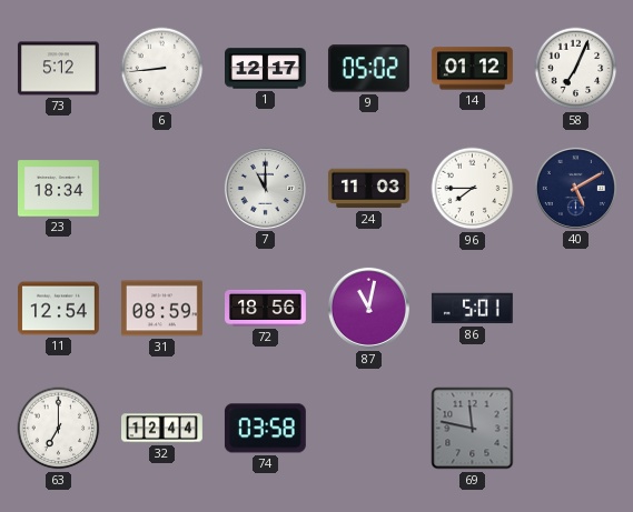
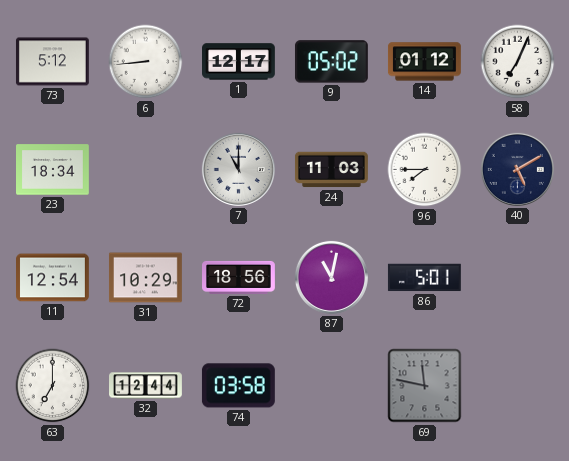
31: 08:59 -> 10:29 (145, 278)
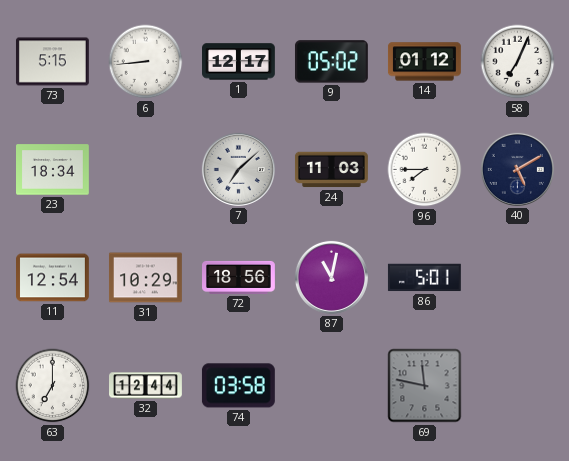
73: 5:12 -> 5:15 (53, 62)
7: 11:00 -> 7:08 (238, 169)
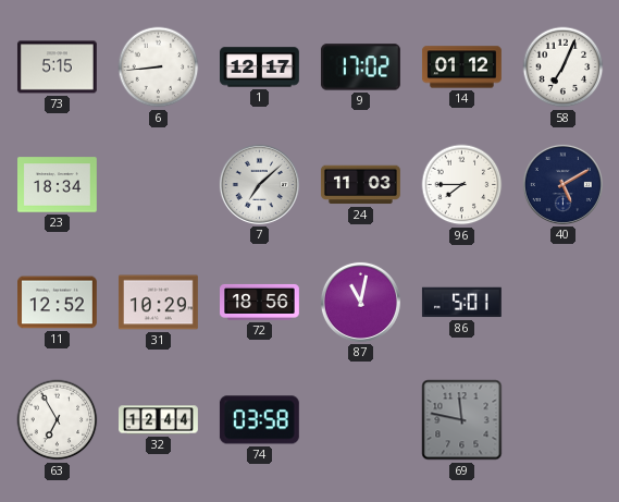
9: 05:02 -> 17:02 (360, 68)
11: 12:54 -> 12:52 (58, 303)
63: 7:00 -> 6:55 (58, 420)
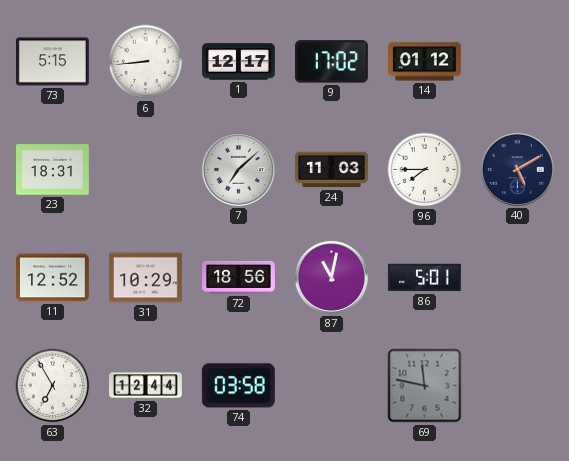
58: 7:04 -> none (564, 68)
23: 18:34 -> 18:31 (53, 170)
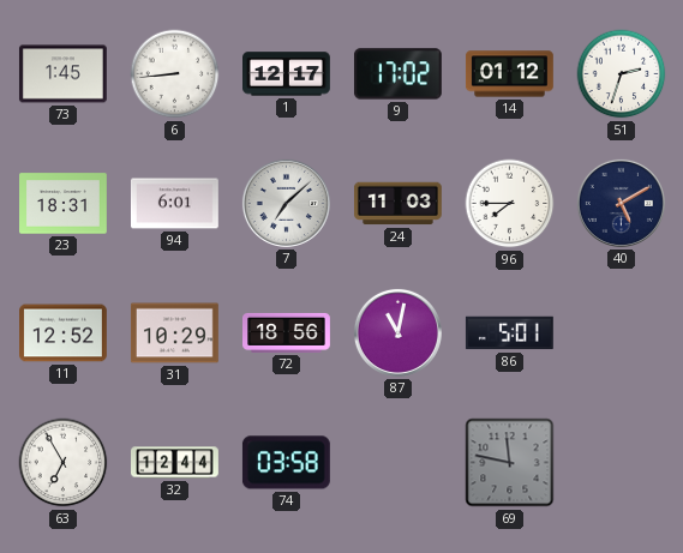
73: 5:15 -> 1:45 (64, 74)
51: none -> 2:33 (622, 74)
94: none -> 6:01 (175, 204)
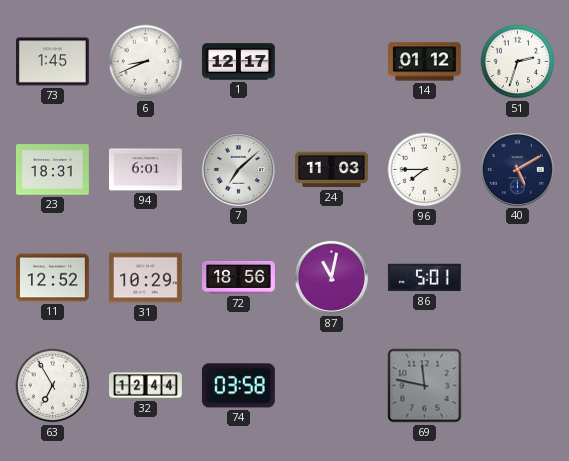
6: 8:44 -> 8:41 (146, 62)
9: 17:02 -> none (397, 74)
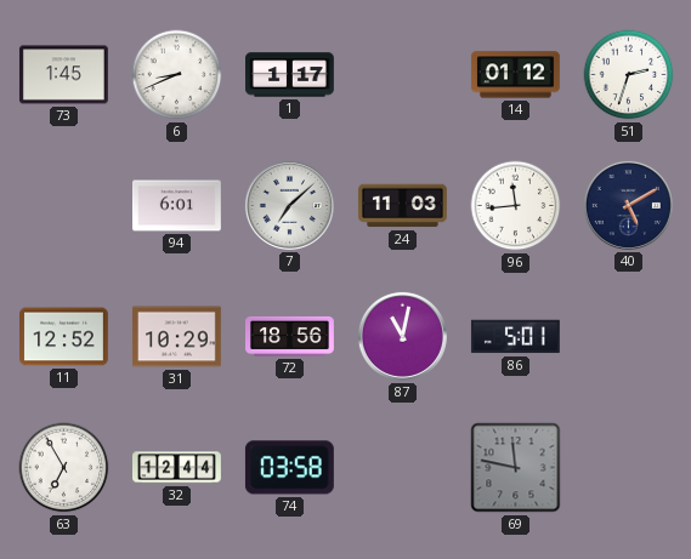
1: 12:17 -> 1:17 (290, 75)
23: 18:31 -> none (53, 170)
96: 7:45 -> 11:44 (516, 206)
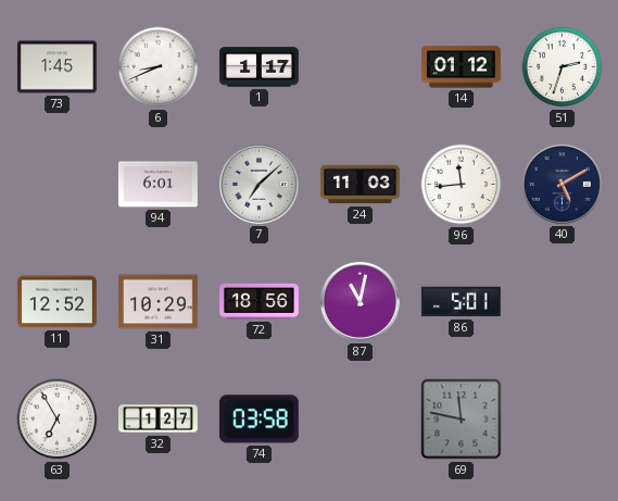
32: 12:44 -> 1:27 (159, 419)
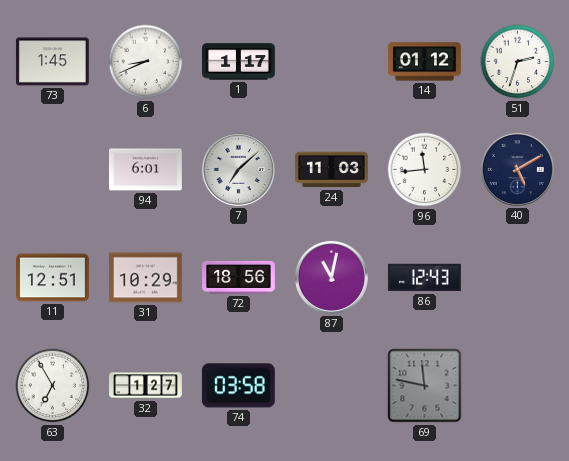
11: 12:52 -> 12:51 (53, 278)
86: 5:01 -> 12:43 (424, 278)
